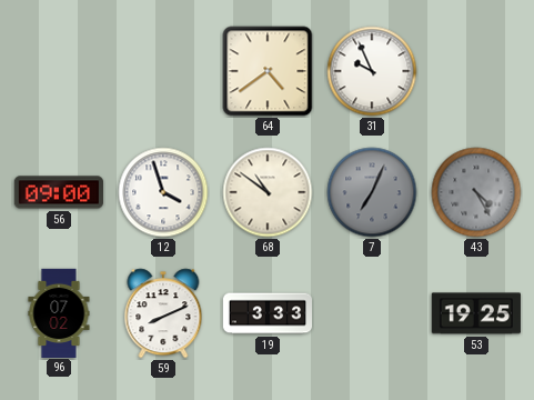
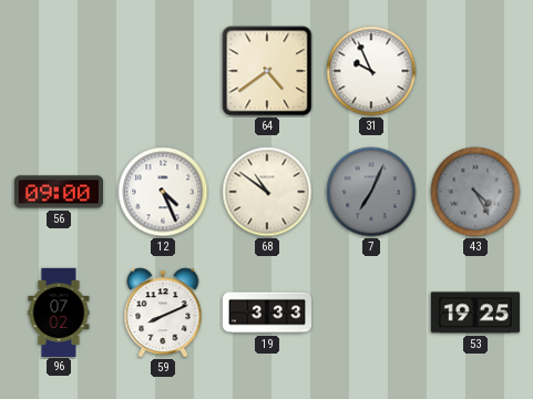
12: 3:57 -> 4:26 (163, 192)
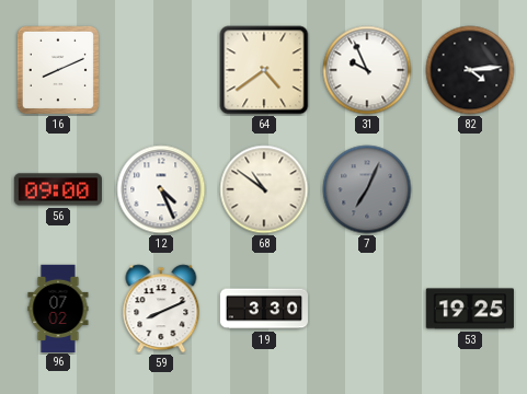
16: none -> 8:11 (58, 70)
82: none -> 4:14 (470, 70)
43: 4:25 -> none (475, 192)
19: 3:33 -> 3:30 (263, 309)
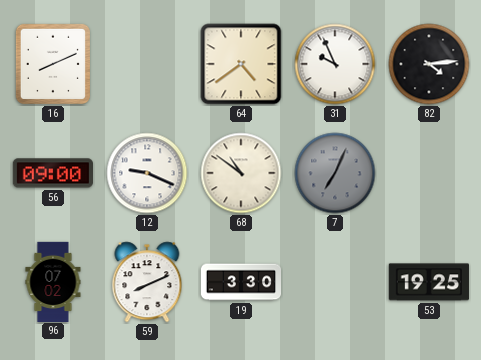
12: 4:26 -> 9:19 (147, 173)
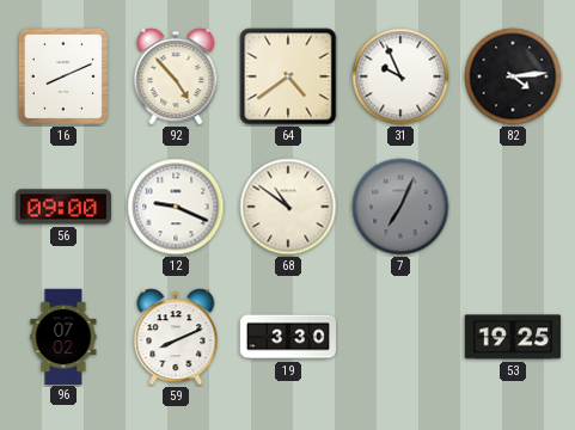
92: none -> 4:53 (176, 76)
